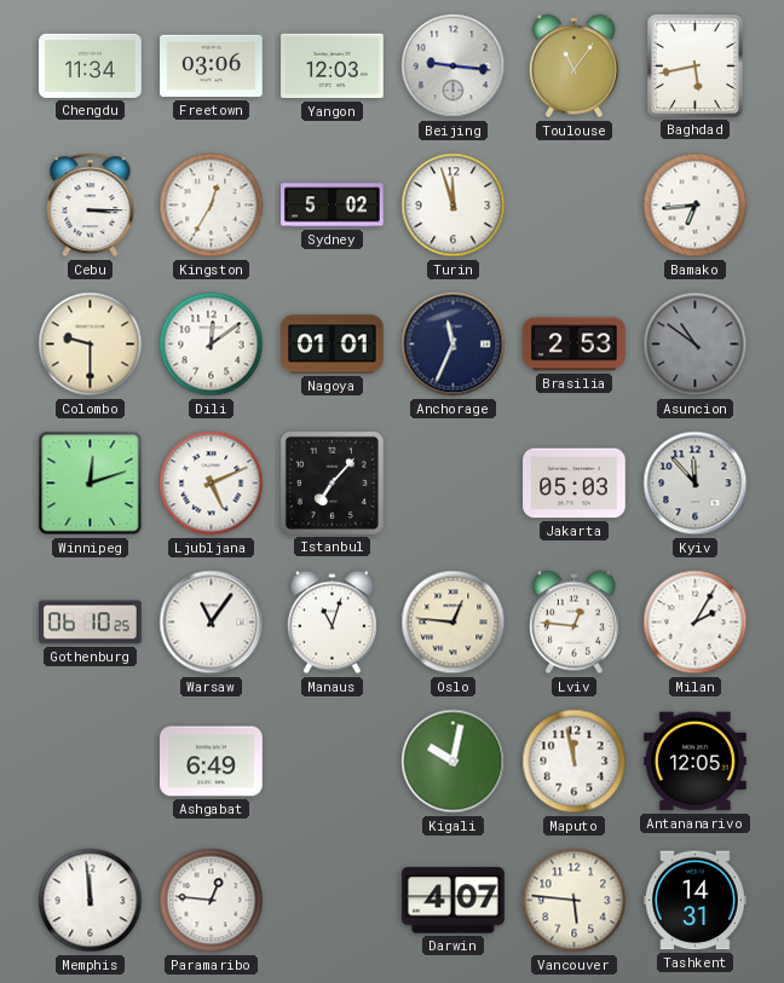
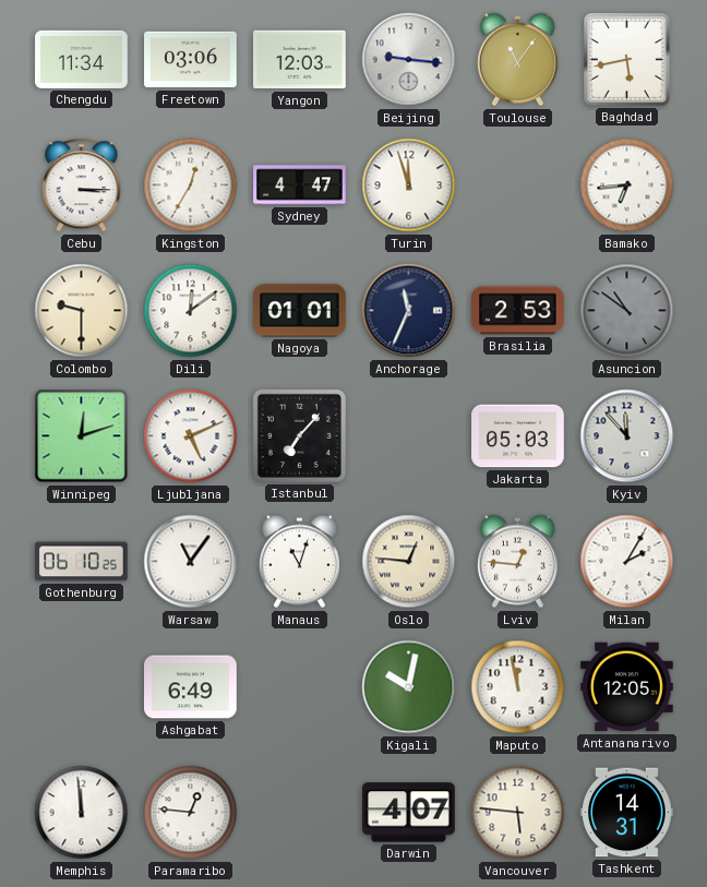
Sydney: 5:02 -> 4:47 (300, 185)
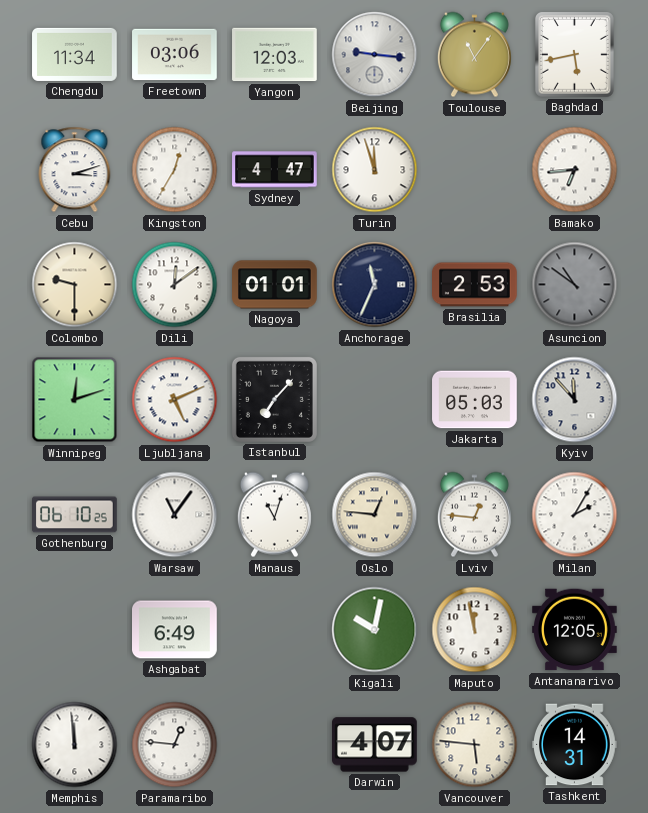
Cebu: 3:15 -> 3:12 (75, 170)
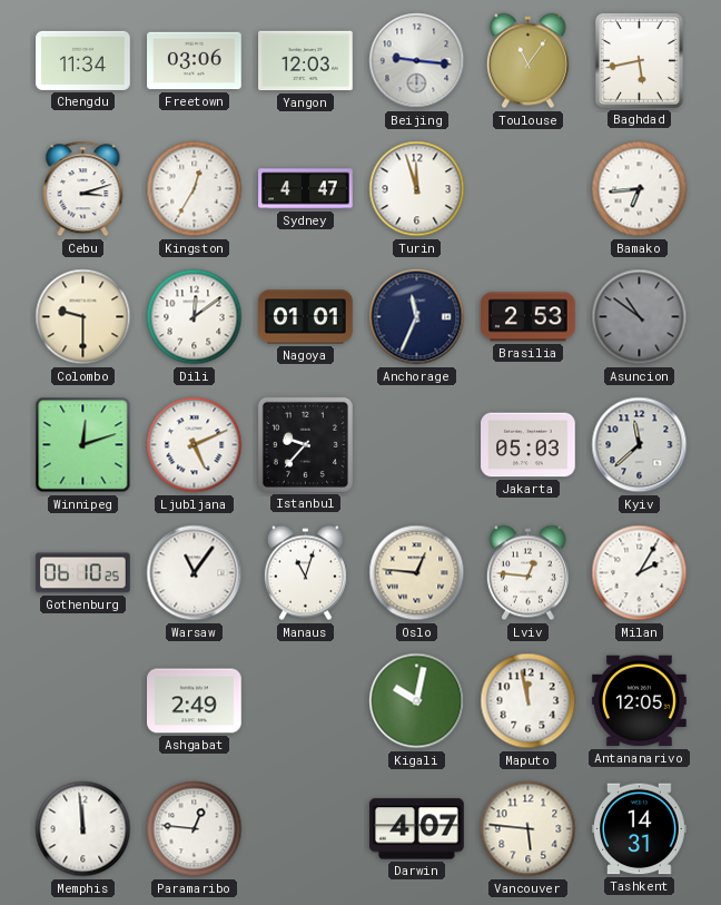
Istanbul: 7:07 -> 9:37 (305, 444)
Kyiv: 11:53 -> 11:38 (640, 445)
Ashgabat: 6:49 -> 2:49 (195, 701)
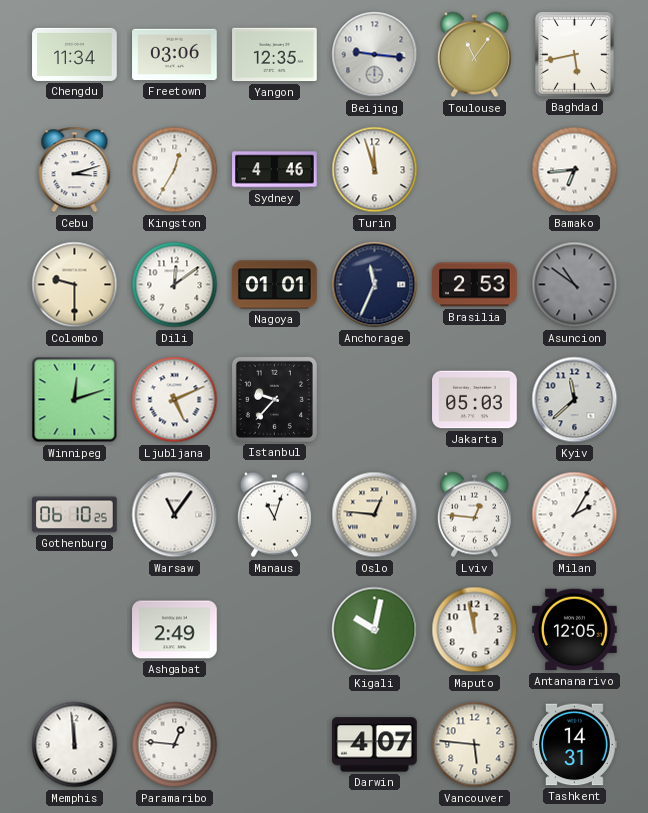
Yangon: 12:03 -> 12:35 (275, 55)
Sydney: 4:47 -> 4:46 (275, 170)
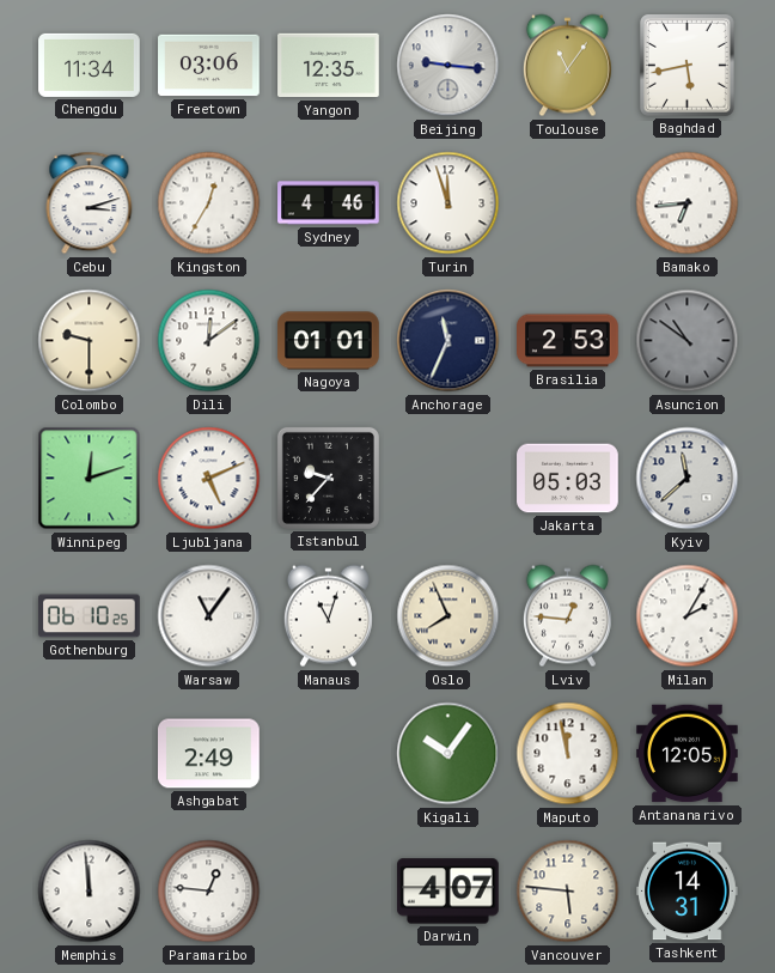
Oslo: 12:46 -> 7:56 (448, 616)
Kigali: 10:02 -> 10:06 (448, 754)
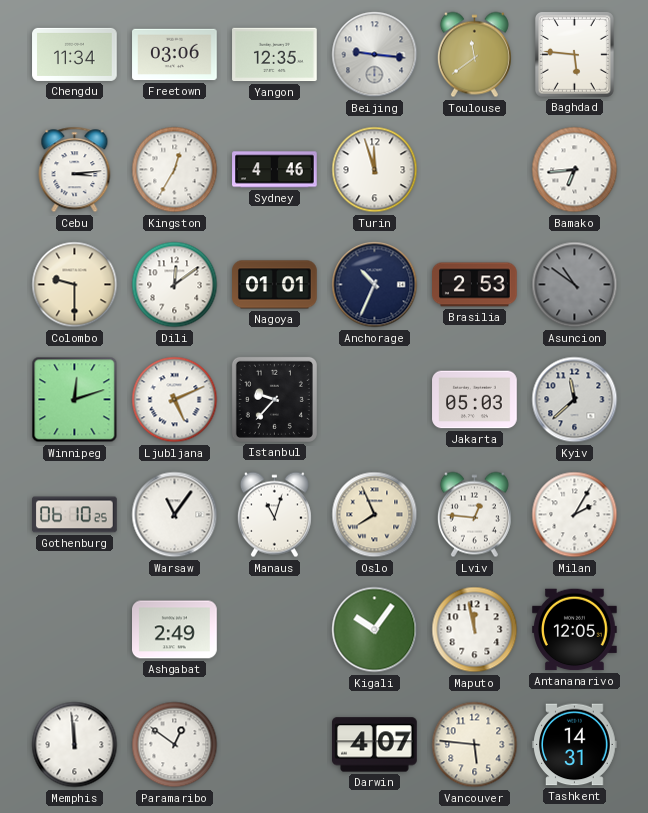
Toulouse: 11:06 -> 11:39 (474, 55)
Baghdad: 5:43 -> 5:46 (574, 54)
Cebu: 3:12 -> 3:14 (75, 170)
Anchorage: 11:34 -> 10:34 (375, 285)
Paramaribo: 12:46 -> 12:51 (175, 745)
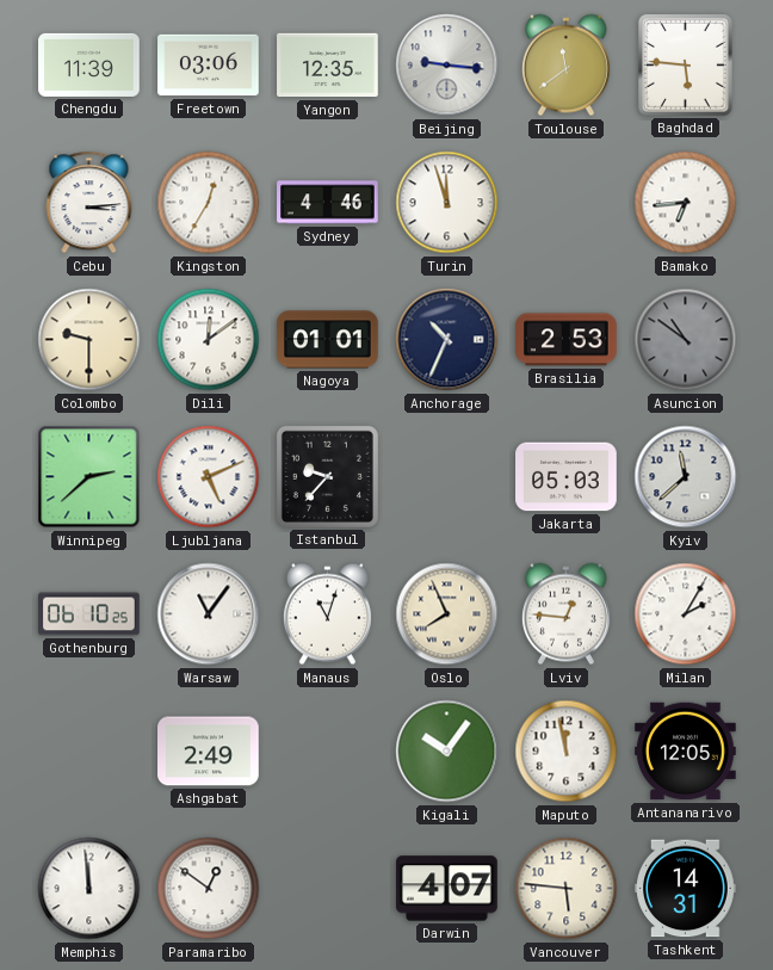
Chengdu: 11:34 -> 11:39 (89, 64)
Winnipeg: 12:12 -> 2:38 (89, 477)
